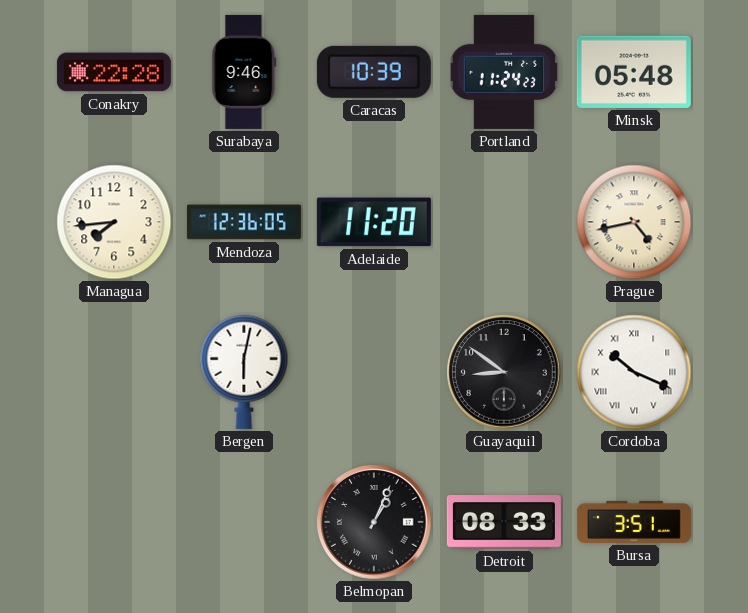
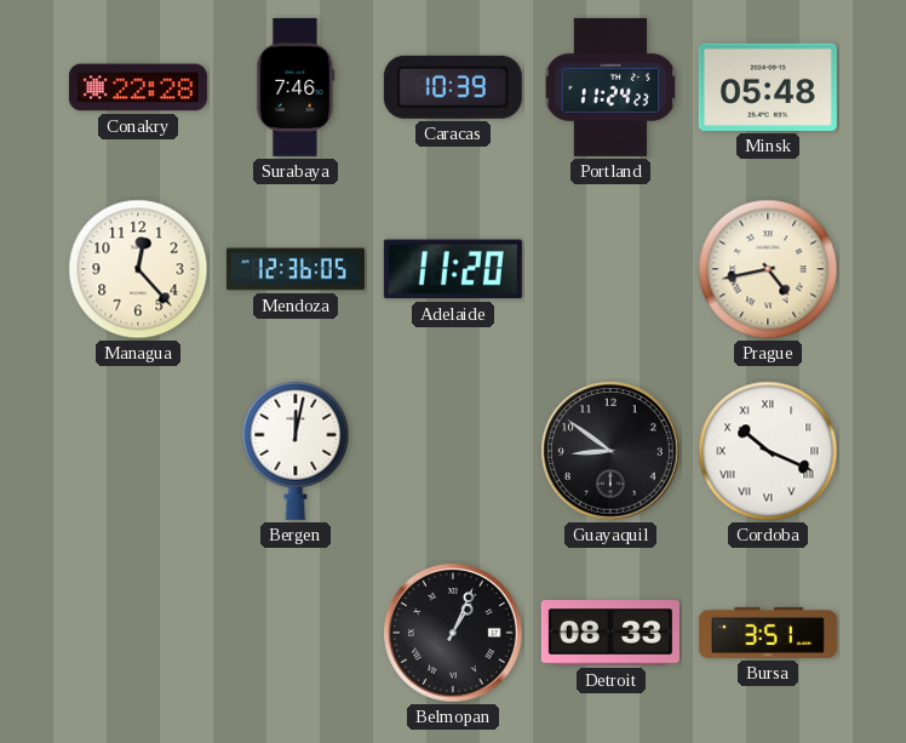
Surabaya: 9:46 -> 7:46 (296, 87)
Managua: 7:44 -> 12:23 (138, 269)
Bergen: 6:02 -> 12:02 (296, 451)
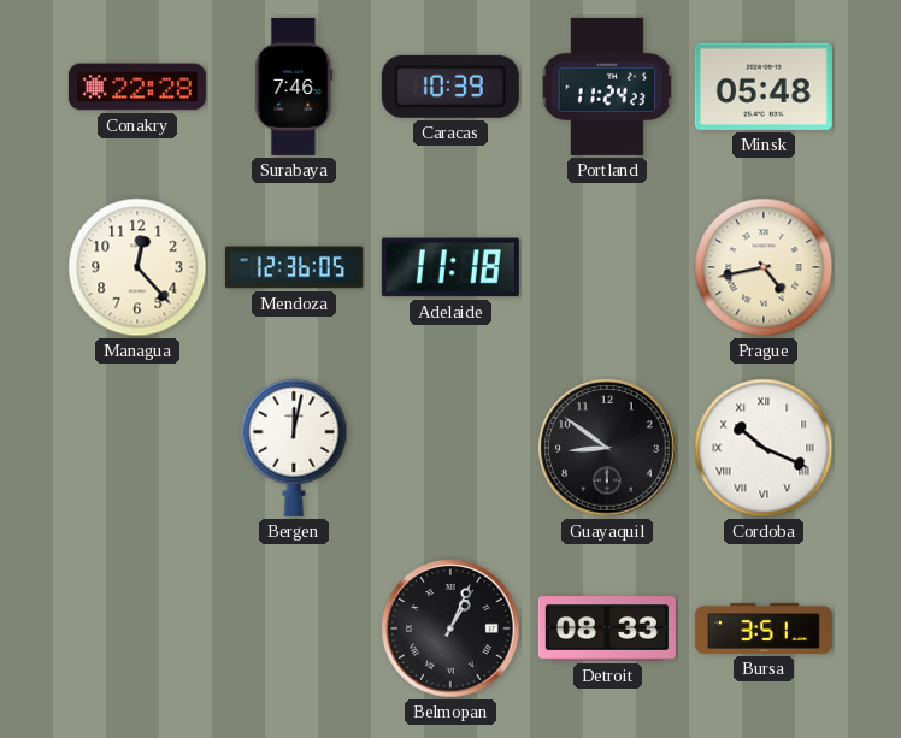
Adelaide: 11:20 -> 11:18 (450, 267)
